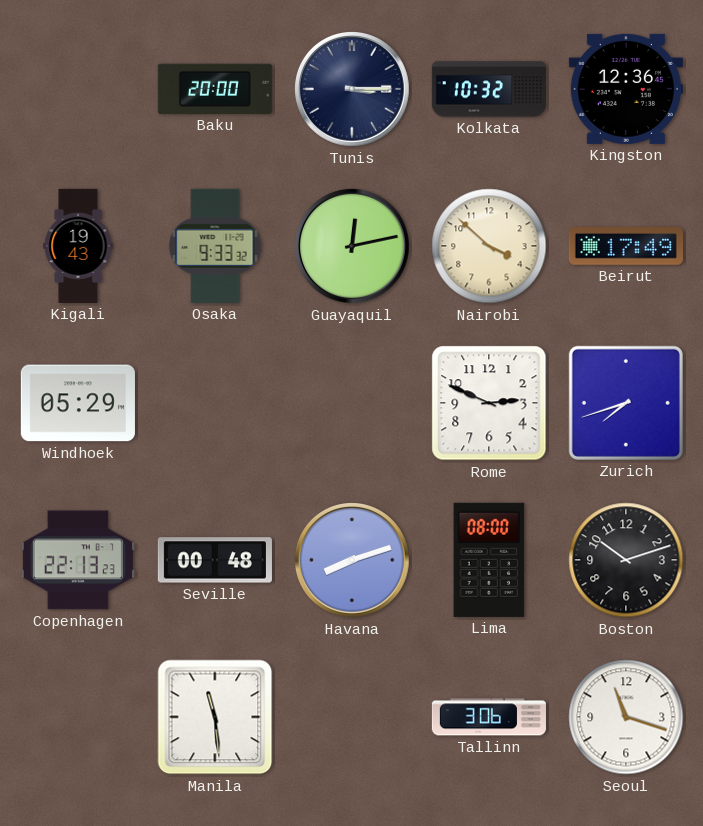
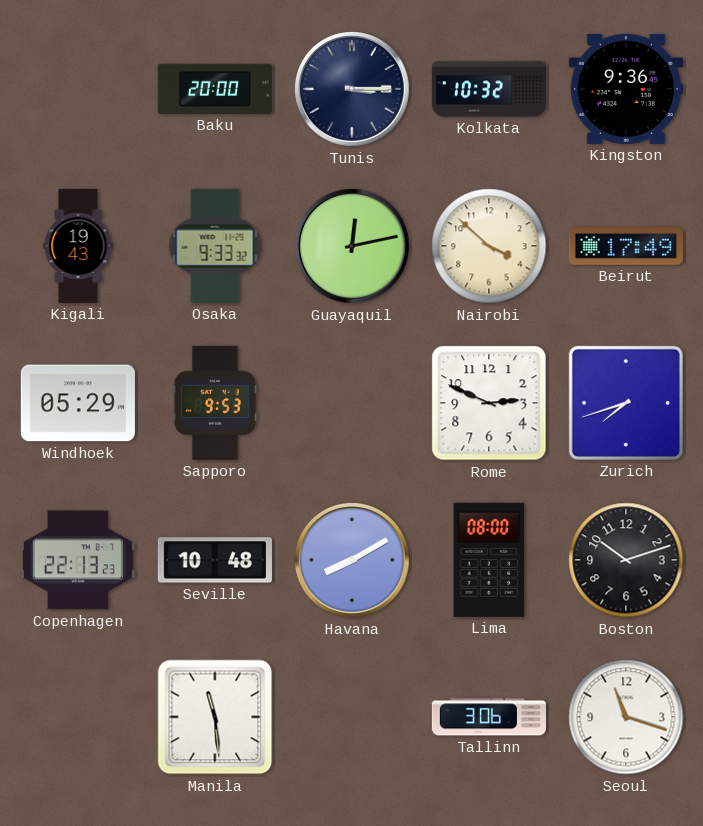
Kingston: 12:36 -> 9:36 (626, 89)
Sapporo: none -> 9:53 (215, 403)
Seville: 00:48 -> 10:48 (215, 560)
Havana: 8:12 -> 8:10 (352, 560)
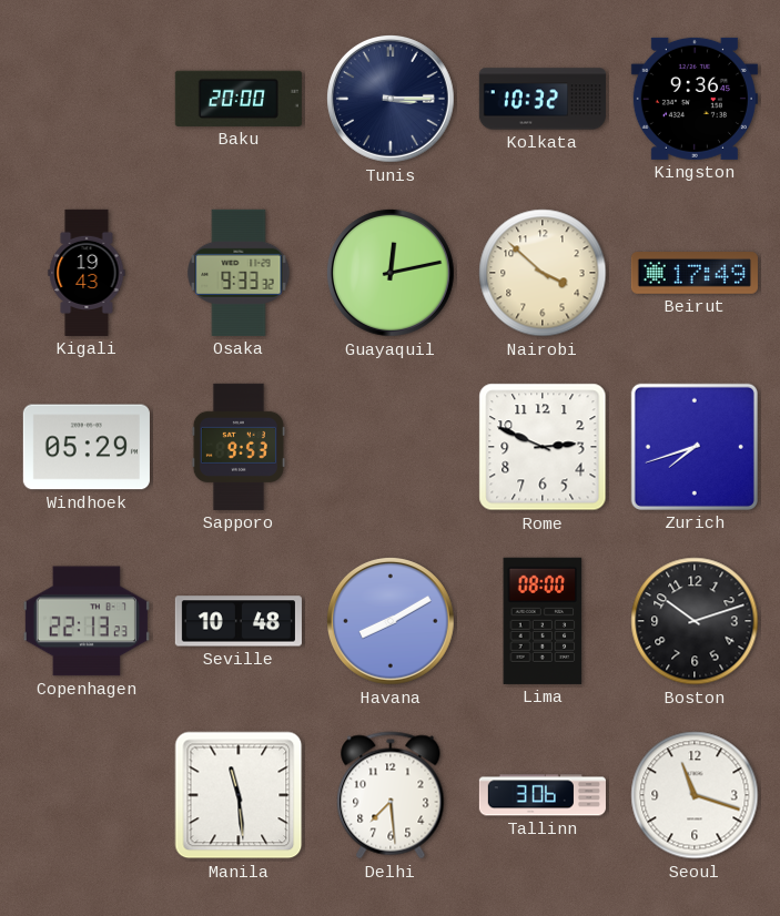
Delhi: none -> 7:29 (391, 795)
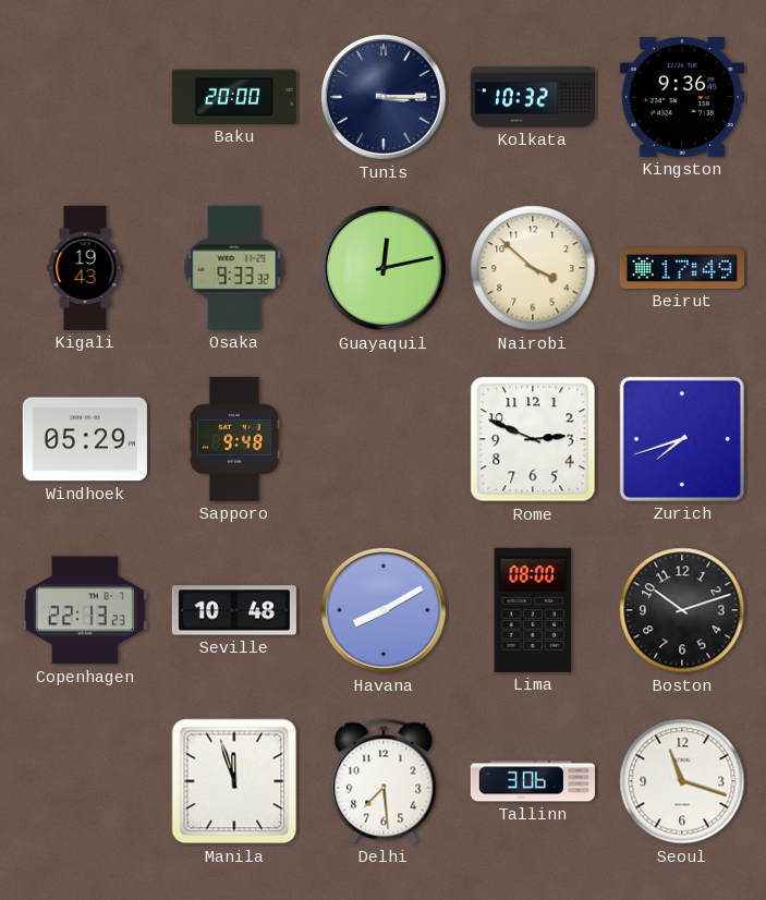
Sapporo: 9:53 -> 9:48 (234, 439)
Manila: 11:29 -> 11:57 (234, 781)
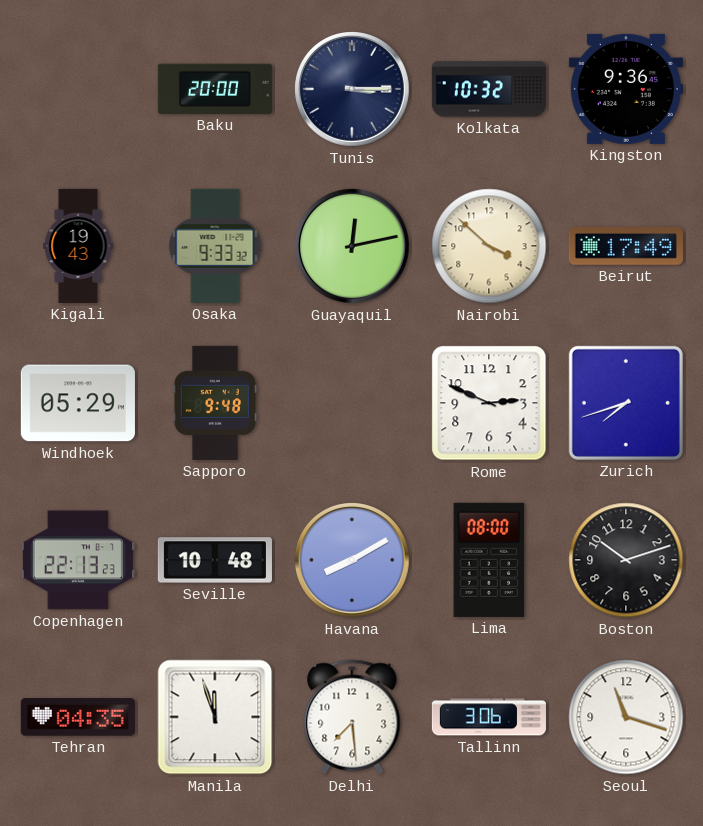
Tehran: none -> 04:35 (78, 717)
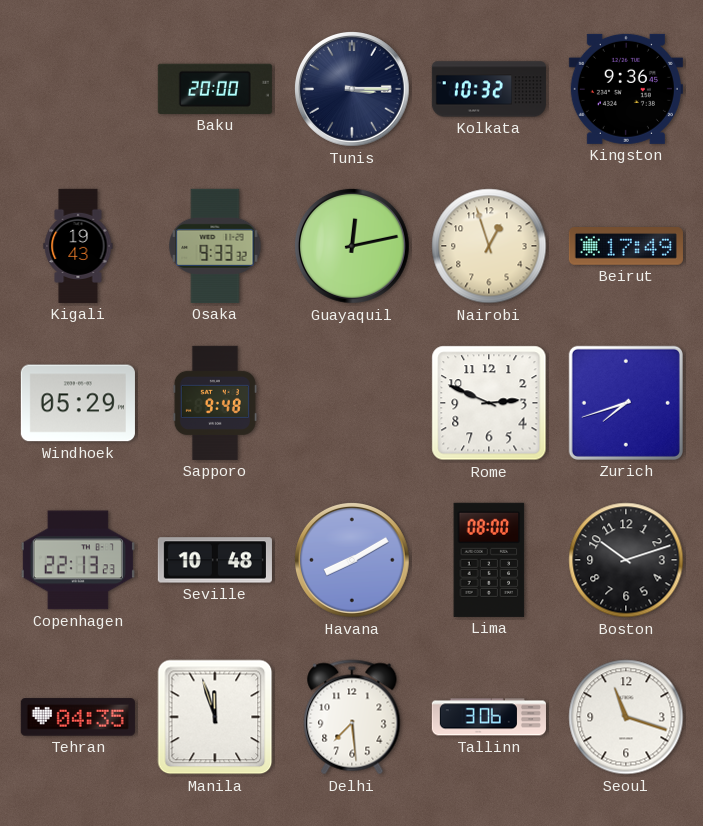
Nairobi: 3:52 -> 12:57 (489, 246)
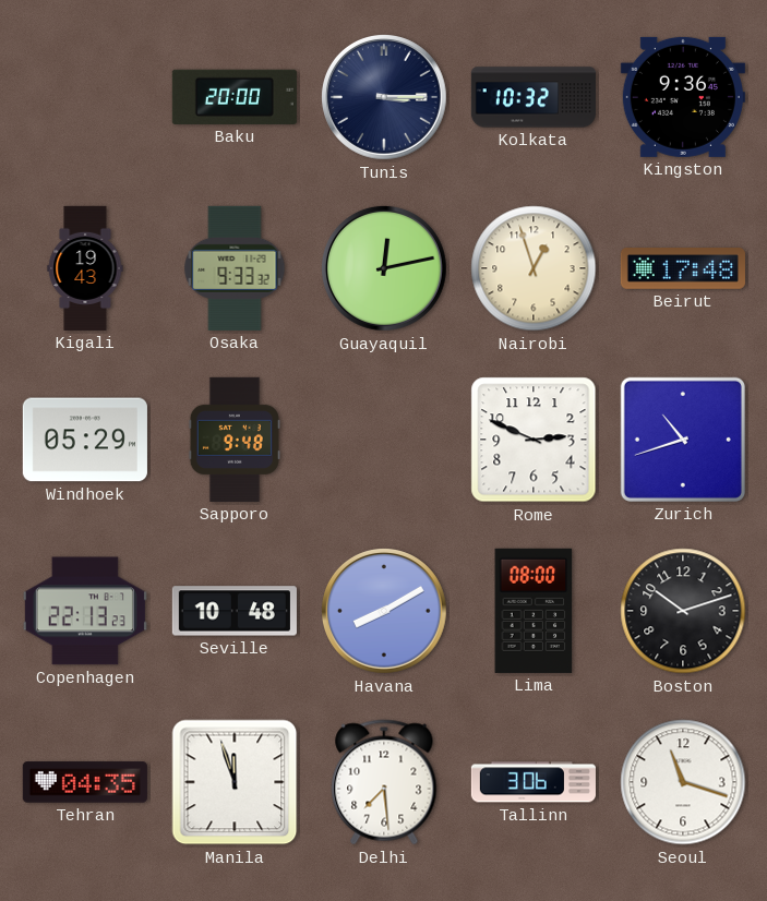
Beirut: 17:49 -> 17:48 (683, 268)
Zurich: 7:42 -> 10:42 (683, 440)
